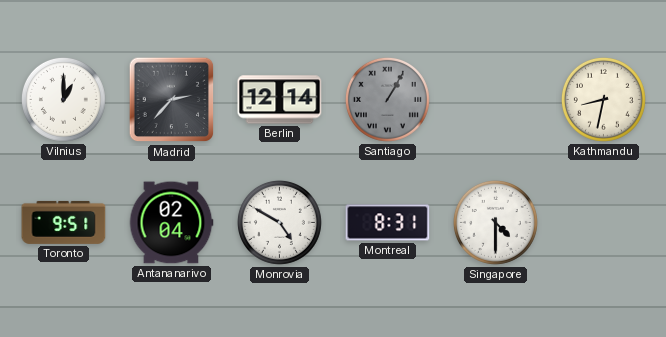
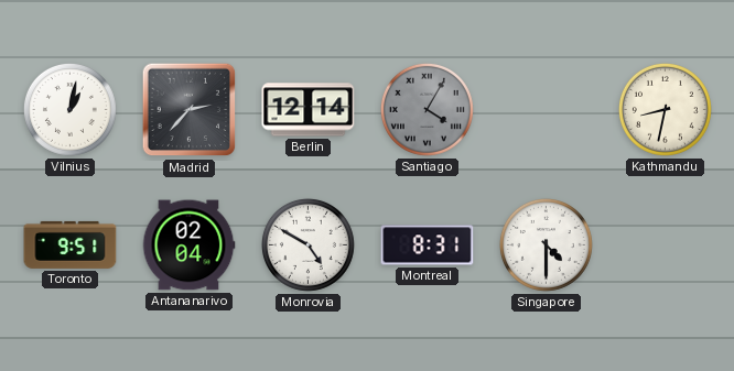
Vilnius: 1:00 -> 1:02 (69, 109)
Santiago: 1:05 -> 4:05 (427, 109)
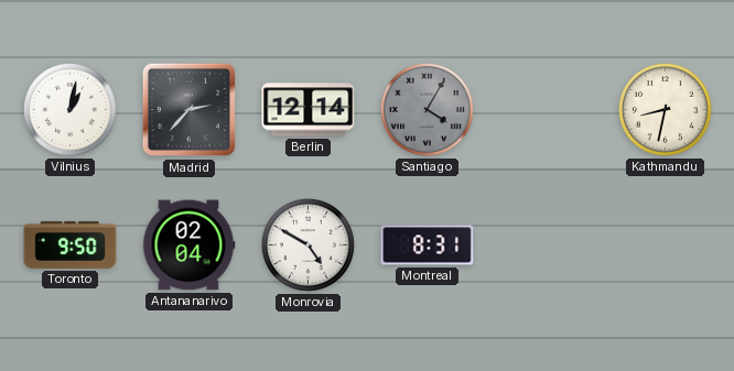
Toronto: 9:51 -> 9:50 (71, 244)
Singapore: 4:30 -> none (546, 244)
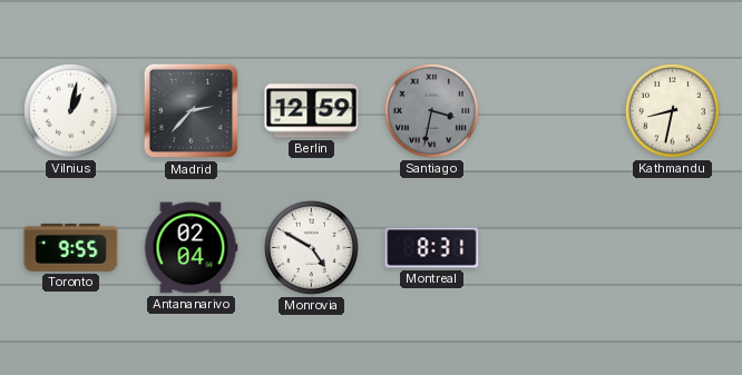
Berlin: 12:14 -> 12:59 (312, 111)
Santiago: 4:05 -> 3:32 (431, 110)
Toronto: 9:50 -> 9:55 (71, 247)
